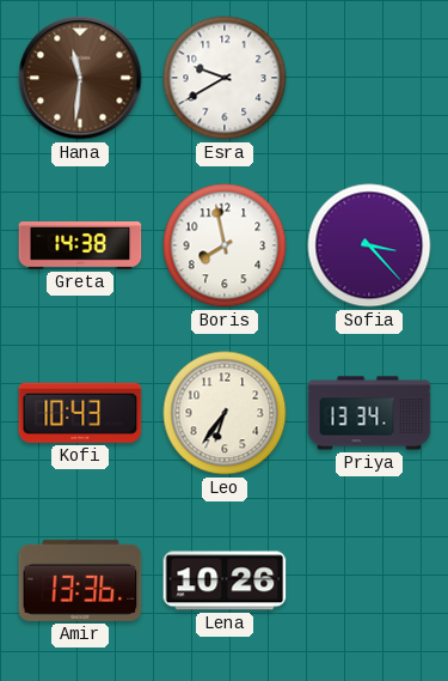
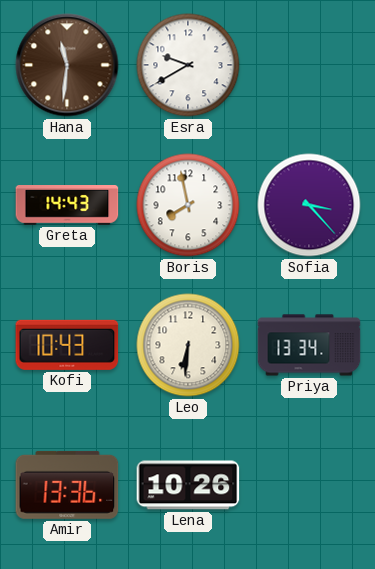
Greta: 14:38 -> 14:43 (67, 205)
Leo: 6:36 -> 6:31 (188, 345)
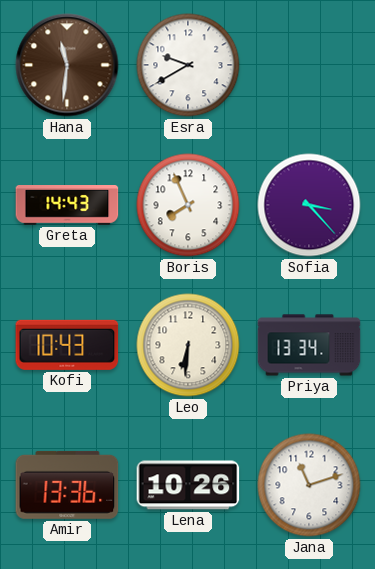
Boris: 7:58 -> 7:56 (188, 205)
Jana: none -> 11:12 (309, 485)
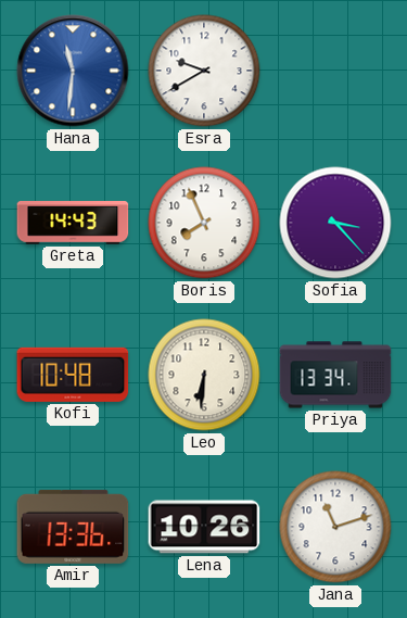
Hana dial: brown -> blue (73, 71)
Kofi: 10:43 -> 10:48 (73, 375)
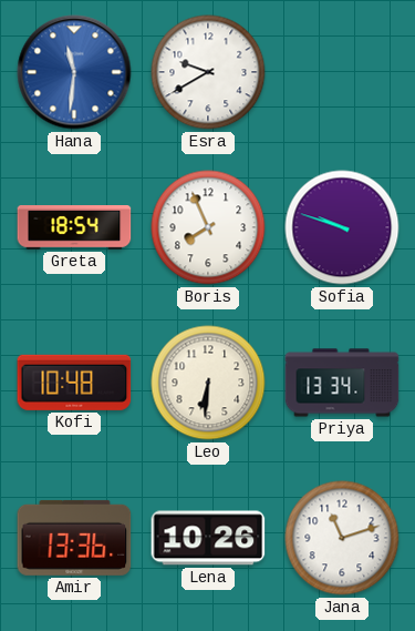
Greta: 14:43 -> 18:54 (74, 227)
Sofia: 3:23 -> 9:48 (342, 227)
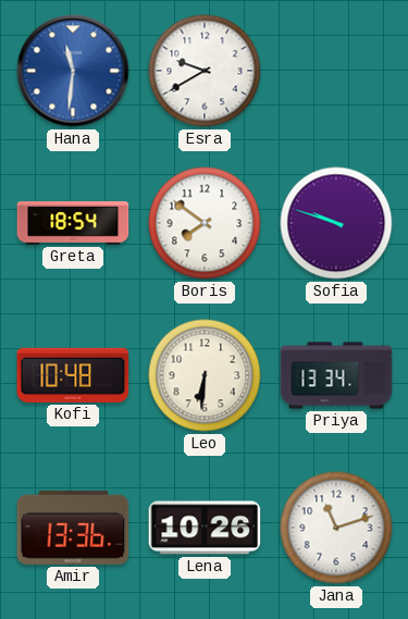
Boris: 7:56 -> 7:51 (205, 223)
